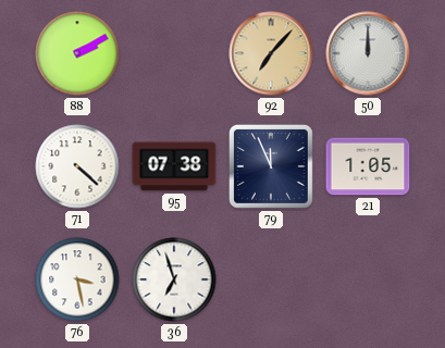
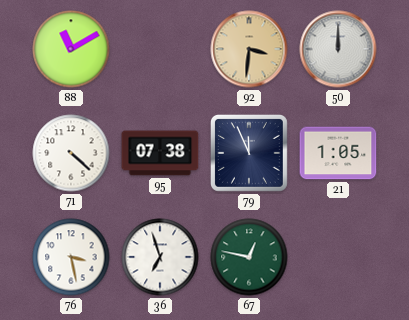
88: 2:10 -> 11:10 (71, 49)
92: 7:07 -> 3:31 (249, 49)
67: none -> 12:47 (249, 257)
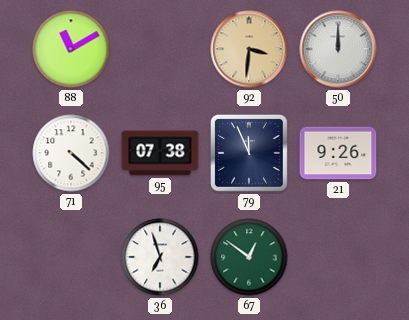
21: 1:05 -> 9:26 (338, 153)
76: 3:28 -> none (71, 257)
67: 12:47 -> 12:51 (249, 257)
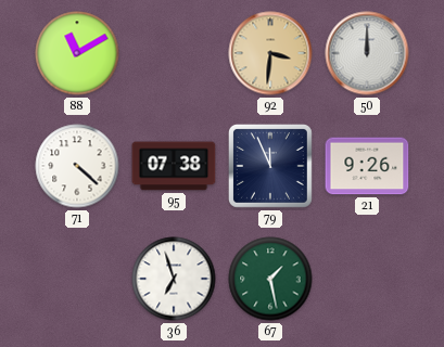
67: 12:51 -> 1:28 (270, 279)
